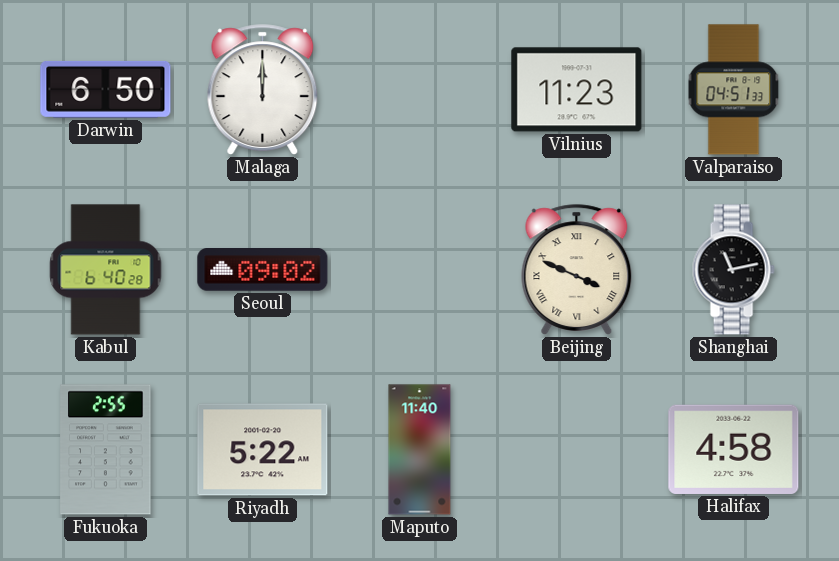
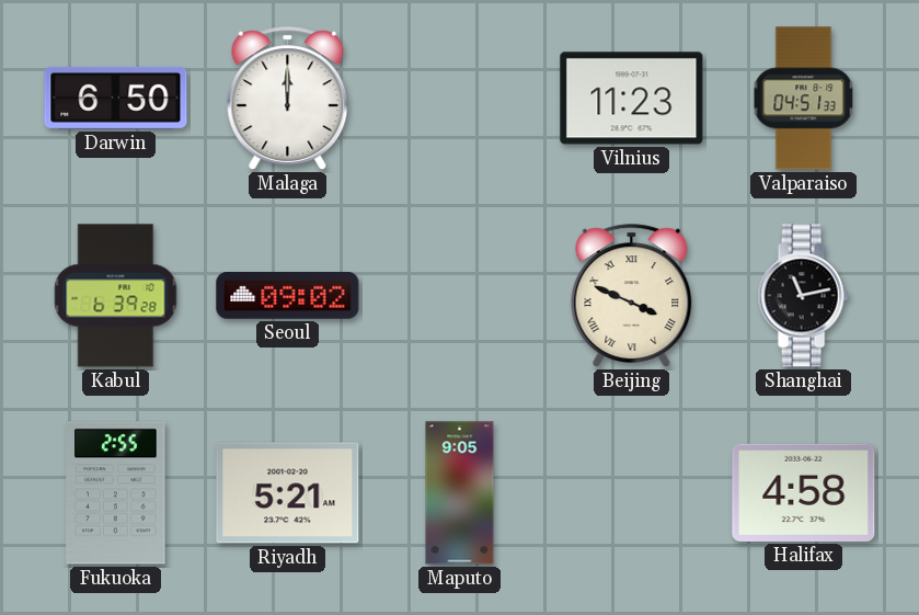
Kabul: 6:40 -> 6:39 (116, 296)
Riyadh: 5:22 -> 5:21 (288, 493)
Maputo: 11:40 -> 9:05 (460, 493)
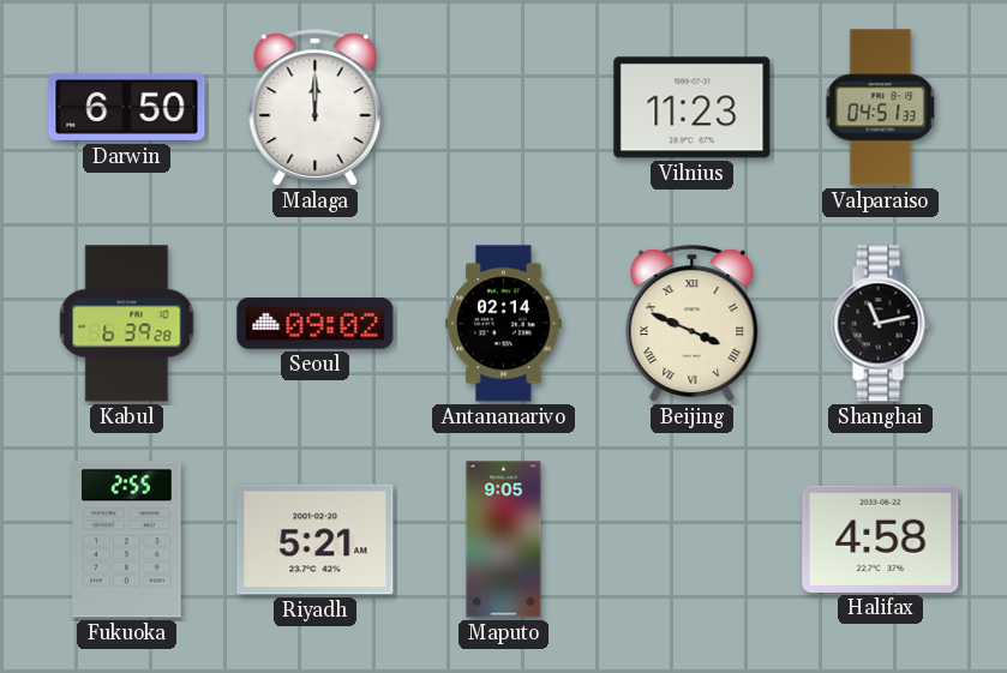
Antananarivo: none -> 02:14 (504, 324)
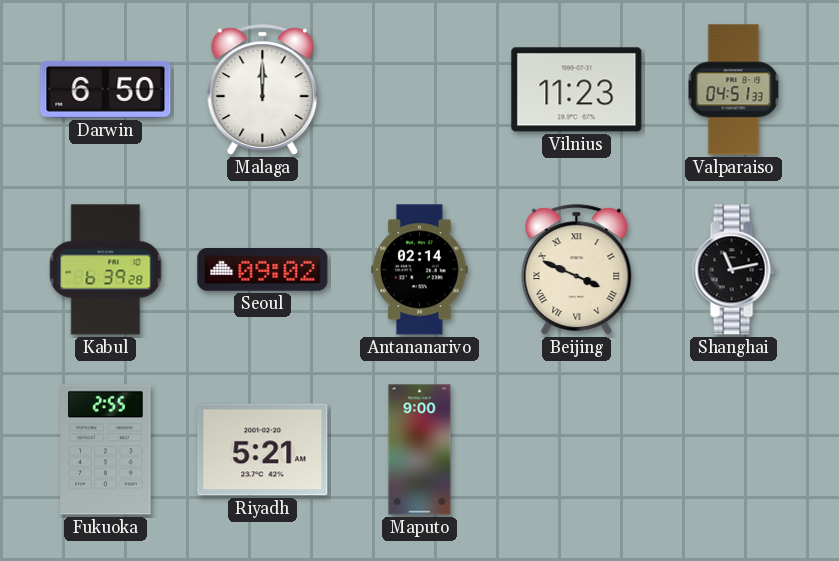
Maputo: 9:05 -> 9:00 (420, 450)
Halifax: 4:58 -> none (881, 539)
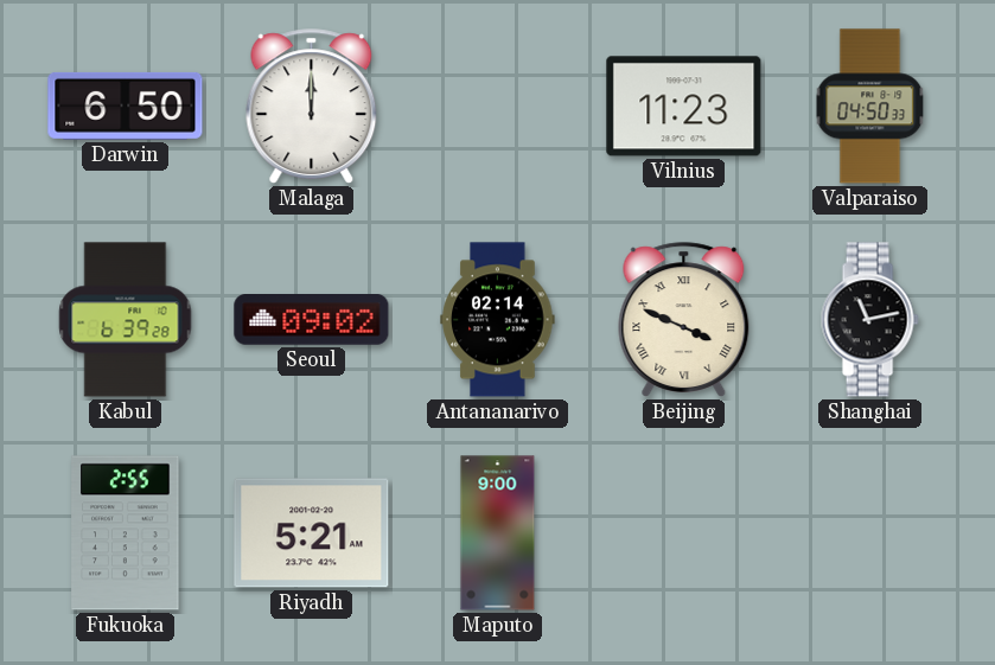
Valparaiso: 04:51 -> 04:50 (870, 107)
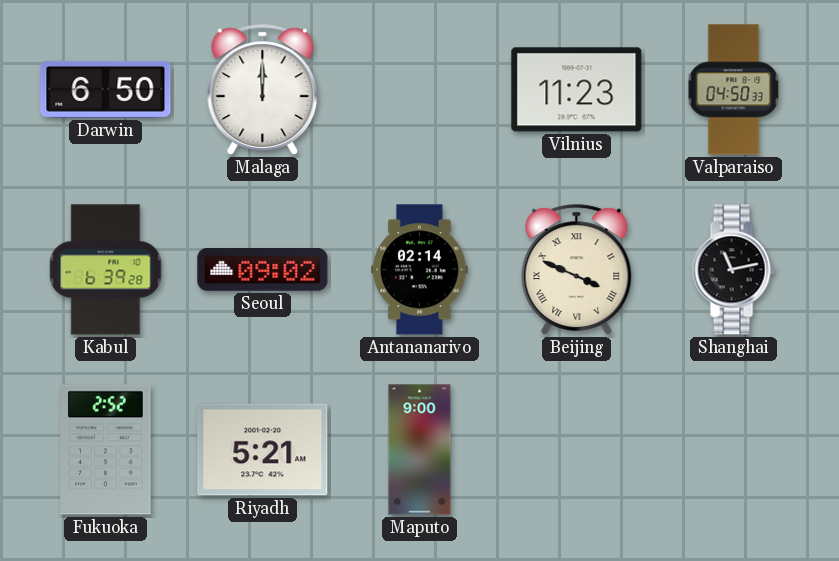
Fukuoka: 2:55 -> 2:52 (106, 450)
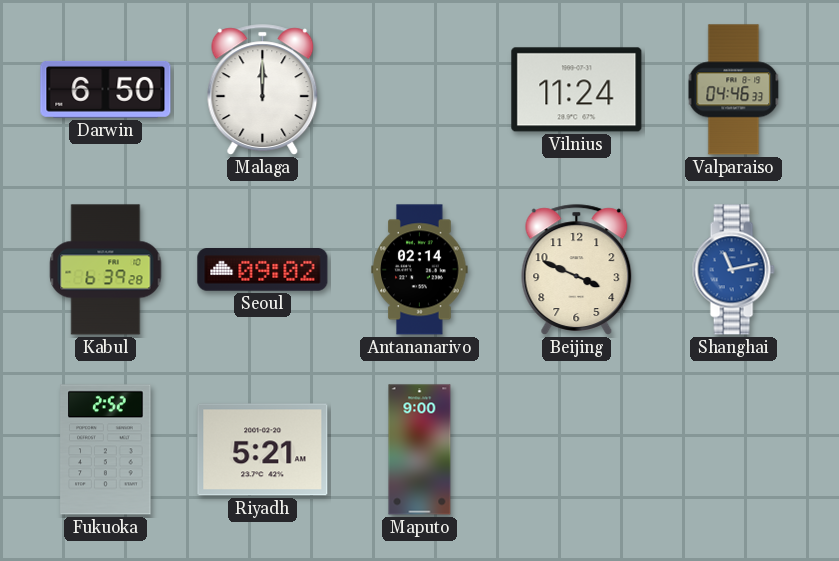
Vilnius: 11:23 -> 11:24 (577, 90)
Valparaiso: 04:50 -> 04:46 (734, 90)
Beijing numerals: Roman -> Arabic (577, 270)
Shanghai dial: black -> blue (733, 270)
